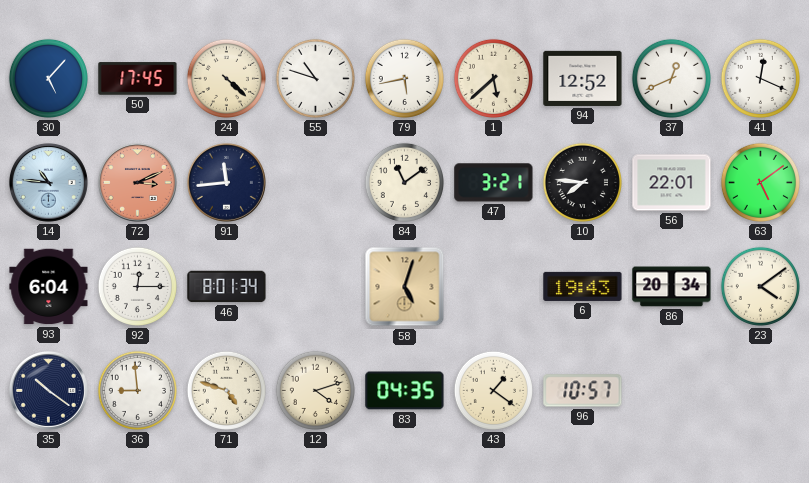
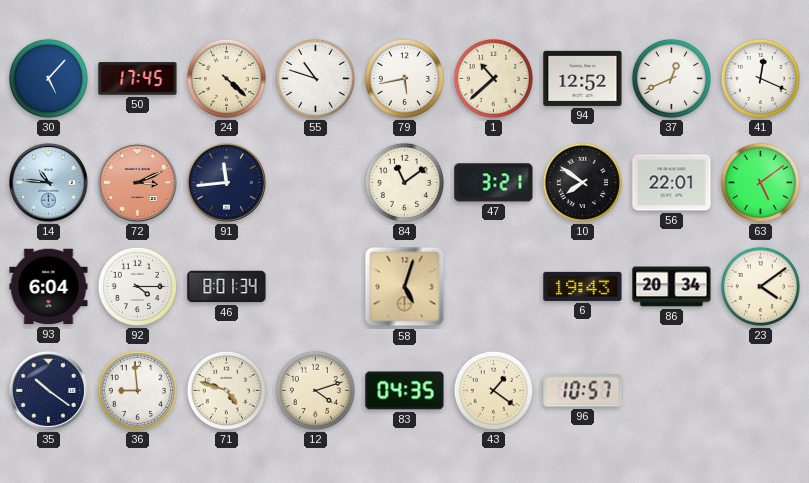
1: 5:38 -> 10:38 (493, 78)
10: 7:46 -> 7:51 (582, 182)
92: 12:15 -> 4:15 (137, 286)
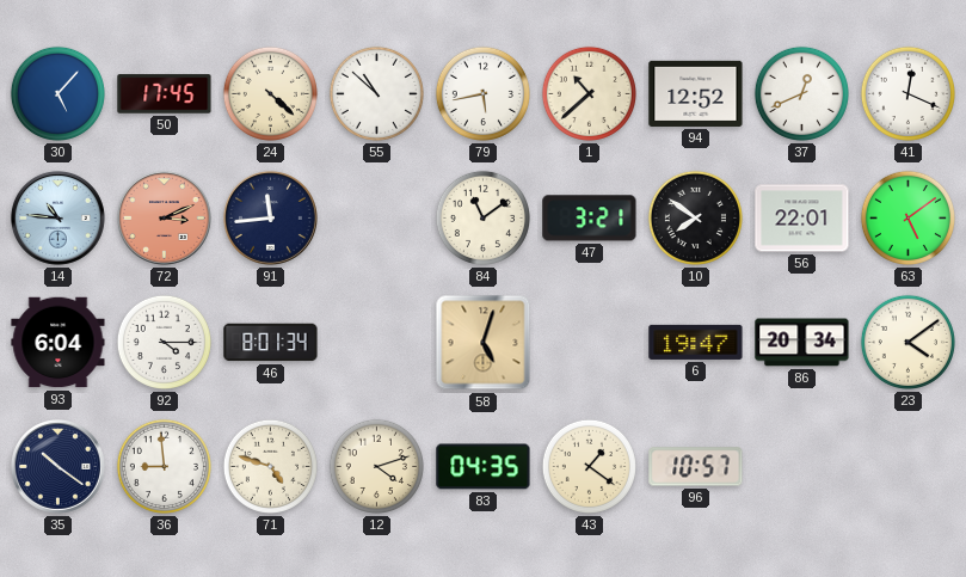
55: 10:48 -> 10:52 (376, 93)
6: 19:43 -> 19:47 (696, 342)
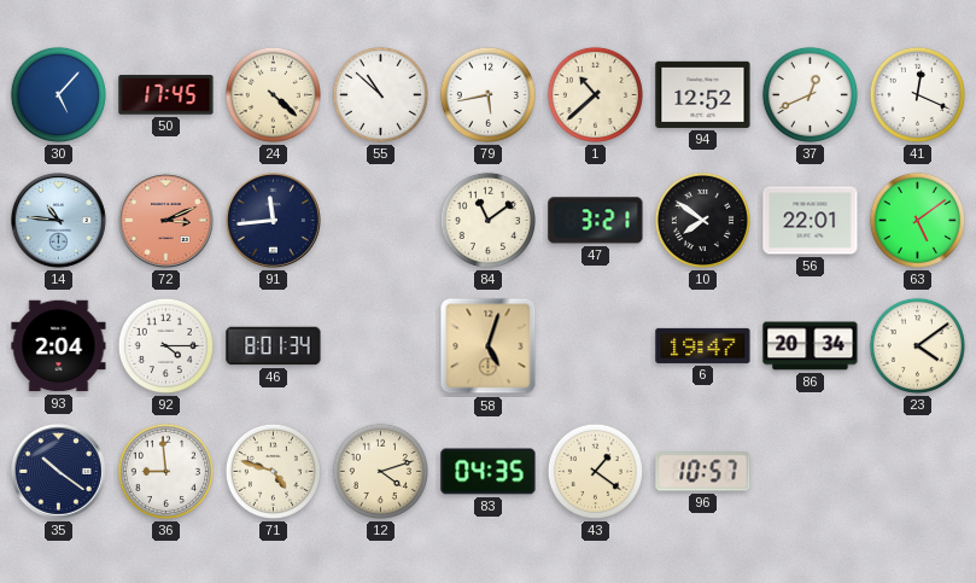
93: 6:04 -> 2:04 (59, 346)
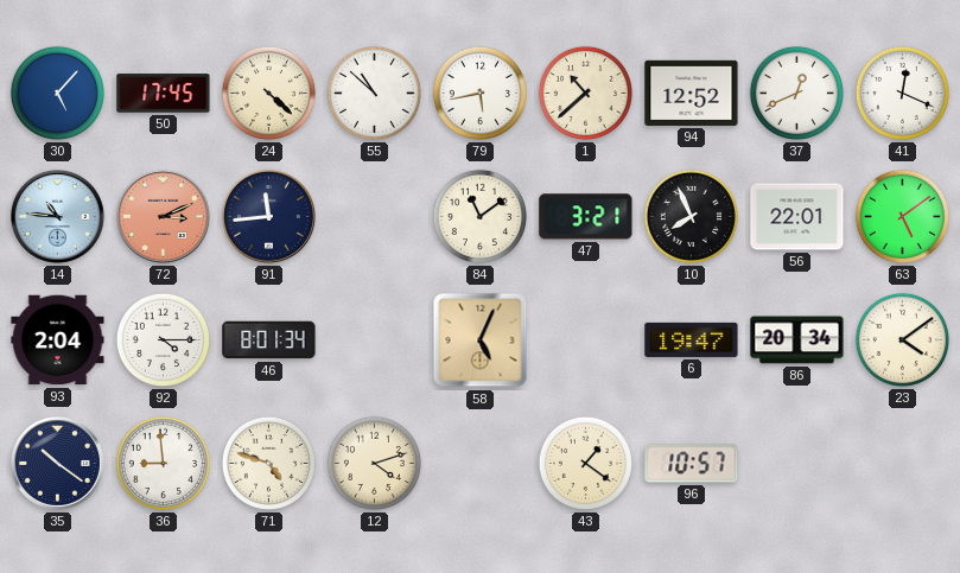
10: 7:51 -> 7:56 (691, 216)
58: 5:03 -> 5:04 (481, 340)
83: 04:35 -> none (489, 472)
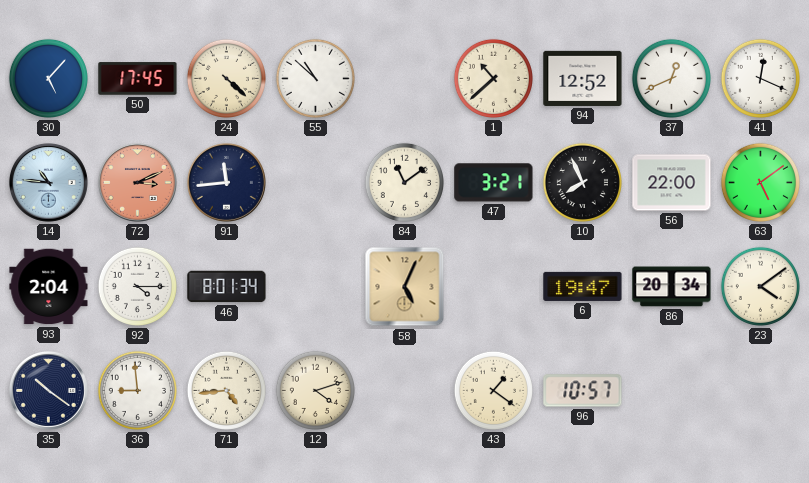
79: 5:43 -> none (479, 93)
56: 22:01 -> 22:00 (672, 183)
71: 4:48 -> 4:44 (226, 390)
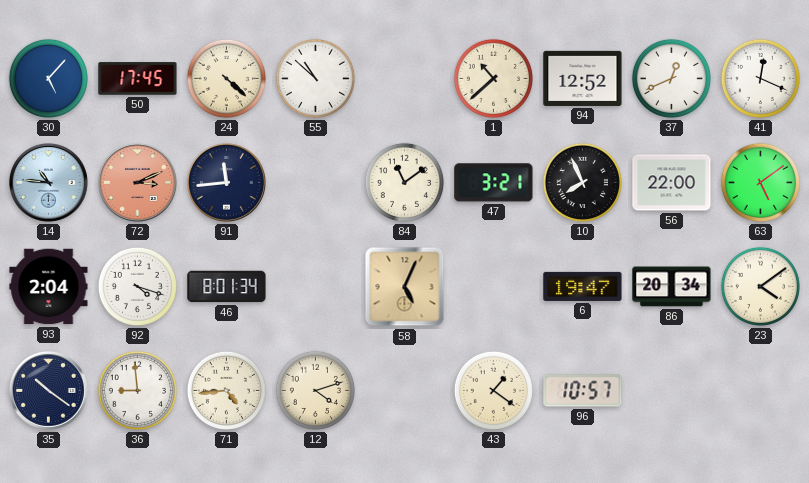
92: 4:15 -> 4:18 (137, 286)
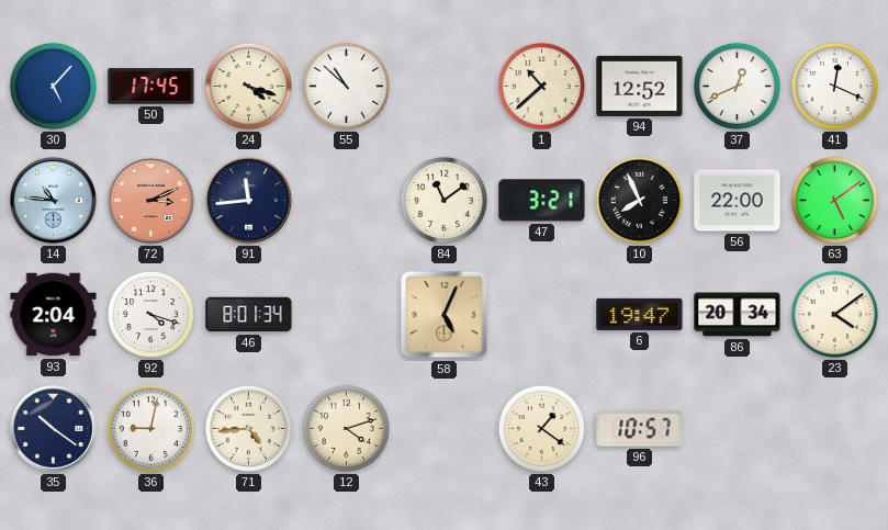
24: 4:22 -> 4:18 (248, 86)
36: 8:59 -> 9:02 (150, 428)
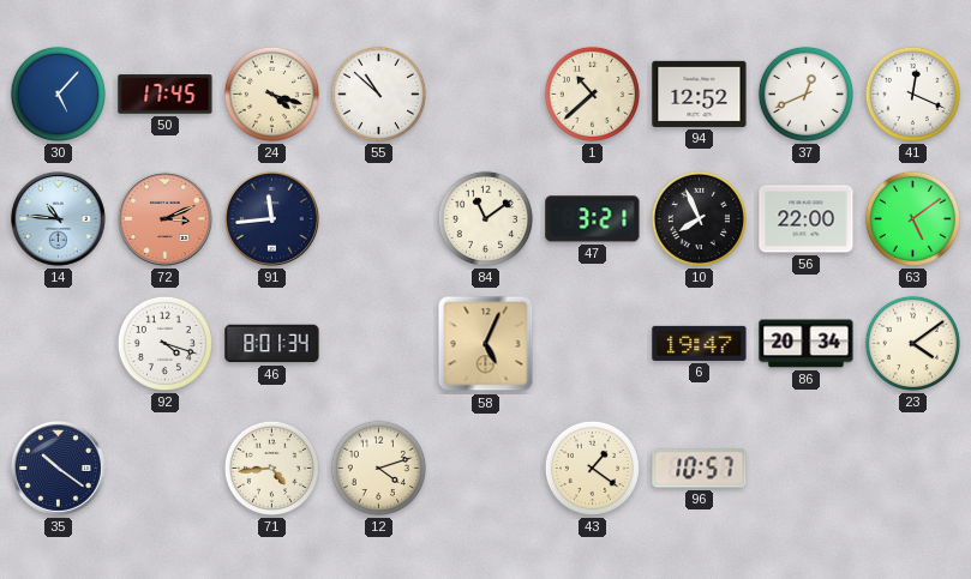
93: 2:04 -> none (54, 315)
36: 9:02 -> none (150, 428)
